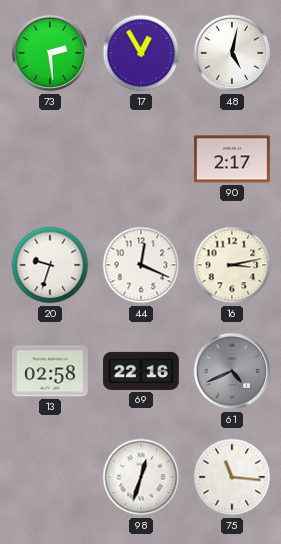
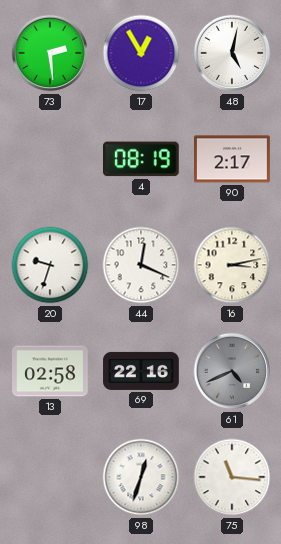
4: none -> 08:19 (141, 159)
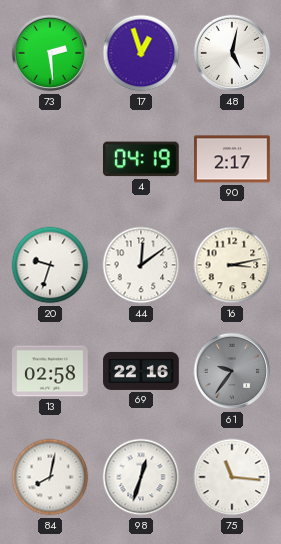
17: 12:55 -> 12:57 (141, 53)
4: 08:19 -> 04:19 (141, 159)
44: 12:19 -> 12:09 (141, 265)
61: 4:41 -> 9:36 (232, 371)
84: none -> 8:02 (50, 477)
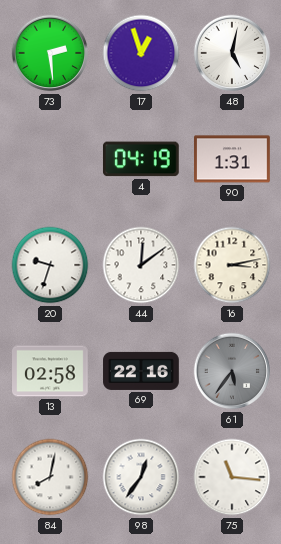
90: 2:17 -> 1:31 (233, 159)
61: 9:36 -> 5:36 (232, 371)
98: 12:33 -> 12:36 (141, 477)
